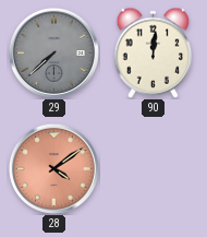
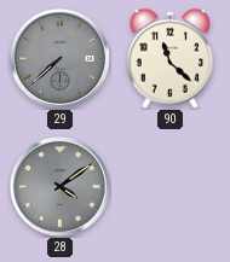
90: 12:01 -> 11:22 (171, 58)
28 dial: salmon -> grey (59, 186)
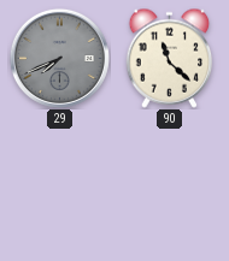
29: 7:38 -> 7:41 (59, 58)
28: 4:09 -> none (59, 186)
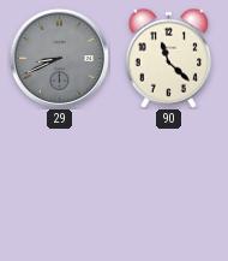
29: 7:41 -> 8:41 (59, 58)
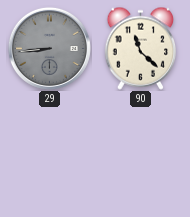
29: 8:41 -> 8:44 (49, 48)
